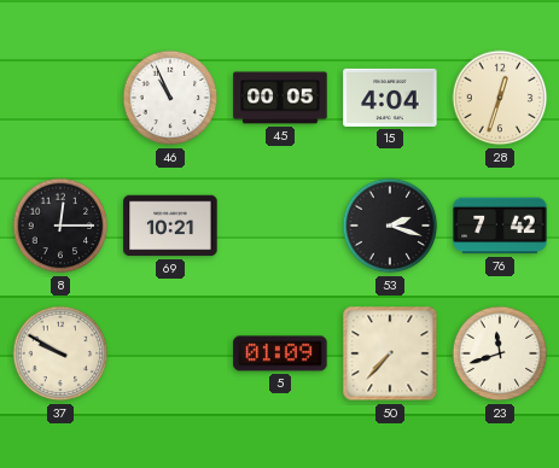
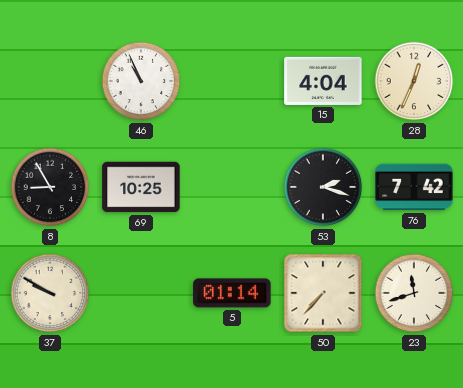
45: 00:05 -> none (280, 98)
28: 12:33 -> 12:34 (414, 81)
8: 12:15 -> 8:55 (50, 187)
69: 10:21 -> 10:25 (141, 187)
5: 01:09 -> 01:14 (232, 293)
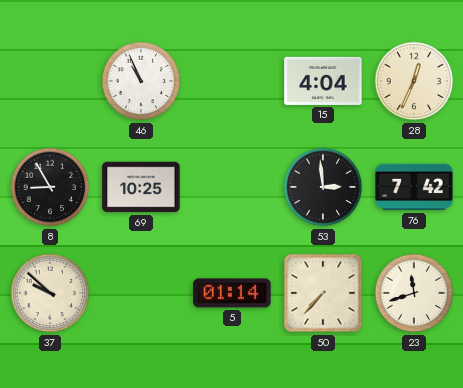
53: 2:18 -> 2:59 (323, 187)
37: 9:50 -> 9:52 (50, 293)
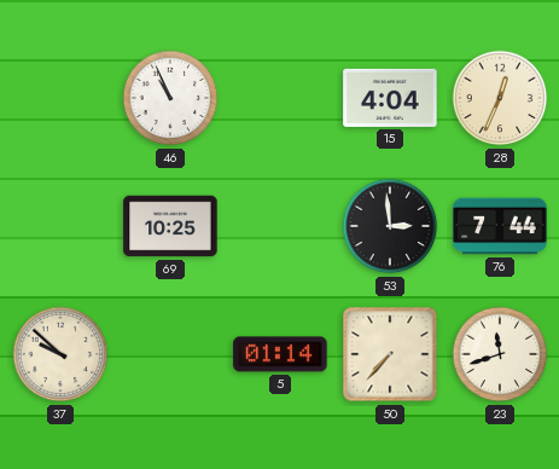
8: 8:55 -> none (50, 187)
76: 7:42 -> 7:44 (500, 226)
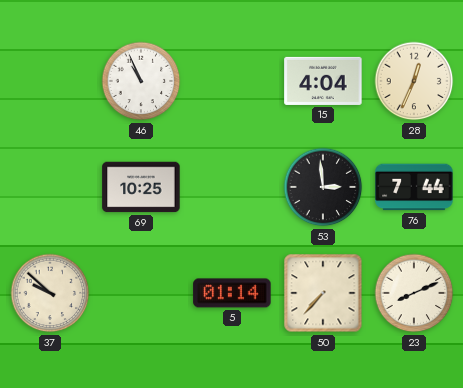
23: 11:42 -> 8:11 (414, 293)
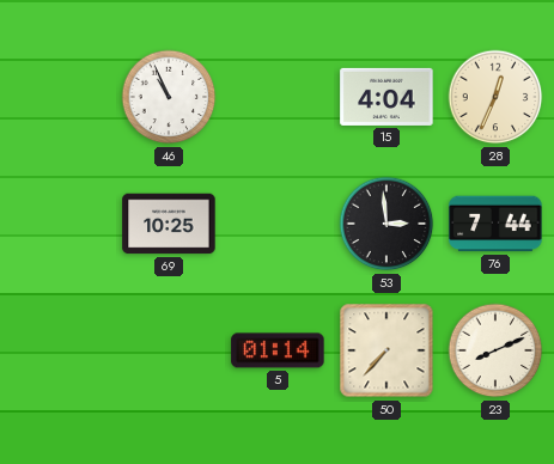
37: 9:52 -> none (50, 293)
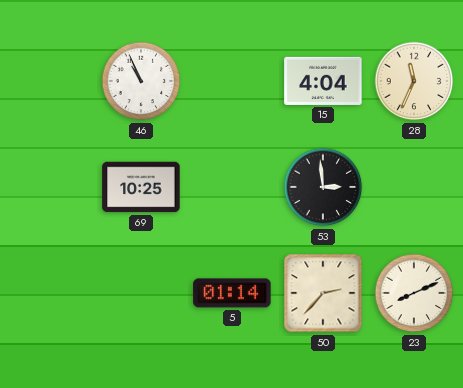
28: 12:34 -> 11:34 (414, 81)
76: 7:44 -> none (495, 224)
50: 7:37 -> 2:37 (323, 293)
